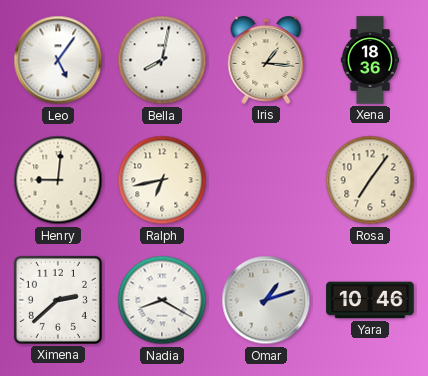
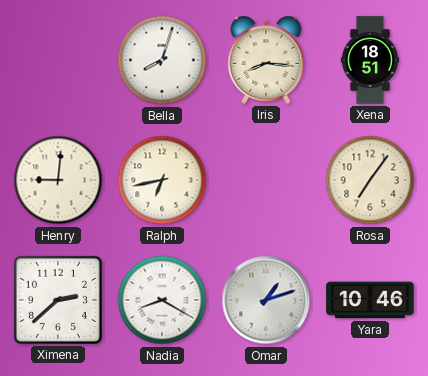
Leo: 5:06 -> none (58, 60)
Bella: 8:02 -> 8:03 (162, 60)
Iris: 1:16 -> 8:16 (266, 61)
Xena: 18:36 -> 18:51 (370, 60)
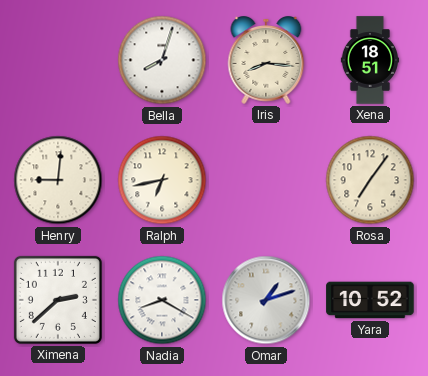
Yara: 10:46 -> 10:52 (370, 300)
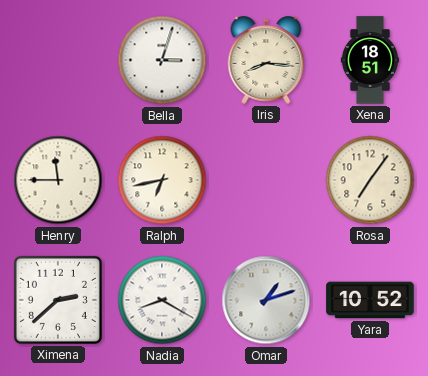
Bella: 8:03 -> 3:03 (162, 60)
Henry: 9:01 -> 11:45 (58, 180)
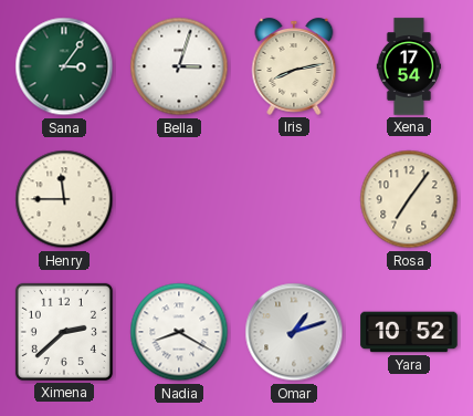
Sana: none -> 3:06 (64, 66)
Iris: 8:16 -> 8:13 (294, 67)
Xena: 18:51 -> 17:54 (409, 66)
Ralph: 6:43 -> none (162, 180)
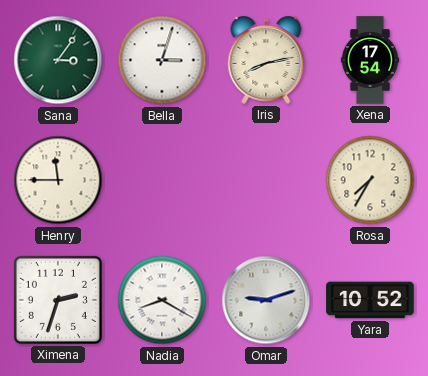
Rosa: 7:06 -> 7:35 (370, 180)
Ximena: 2:38 -> 2:33 (58, 300)
Omar: 1:12 -> 9:12 (266, 300)
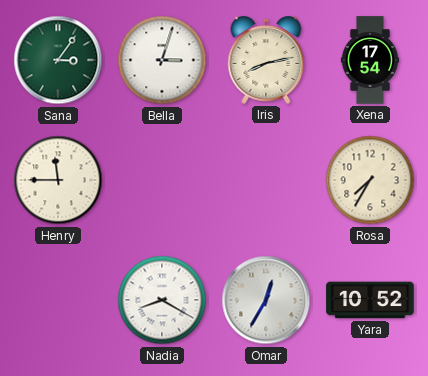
Ximena: 2:33 -> none (58, 300)
Omar: 9:12 -> 12:35 (266, 300)
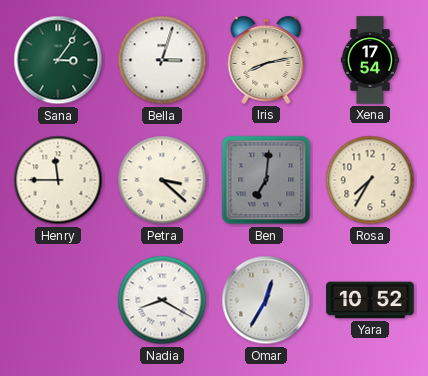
Petra: none -> 3:22 (162, 180)
Ben: none -> 7:01 (266, 180)
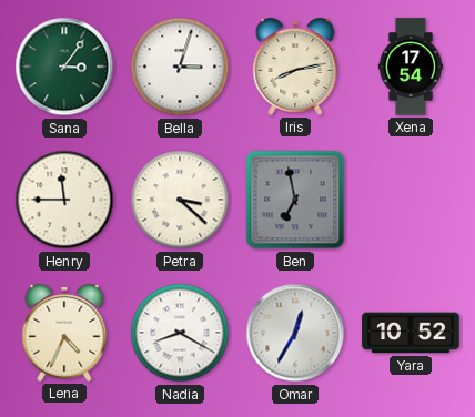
Ben: 7:01 -> 6:58 (295, 200)
Rosa: 7:35 -> none (370, 180)
Lena: none -> 4:34 (64, 334)
